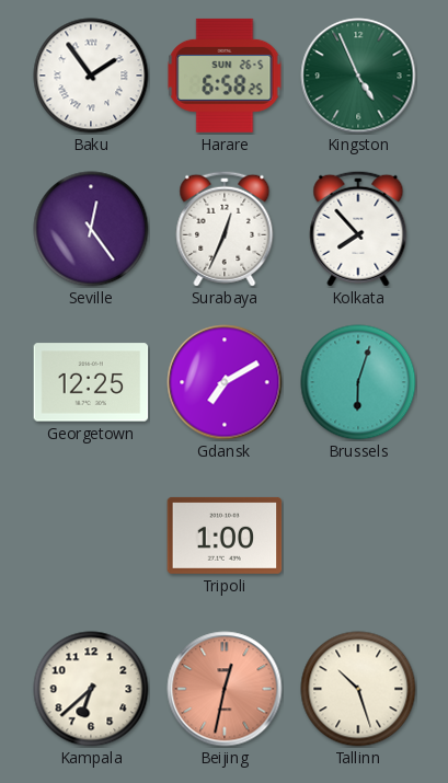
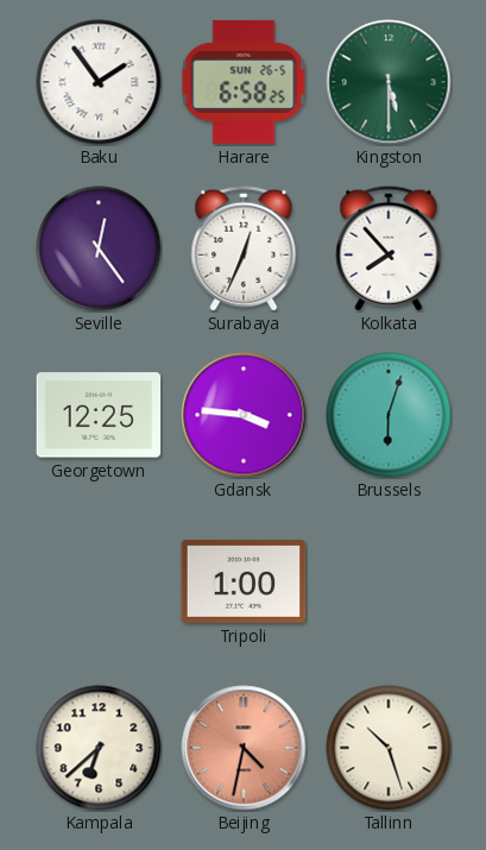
Kingston: 4:56 -> 5:30 (389, 82)
Gdansk: 7:10 -> 3:46 (244, 415)
Beijing: 12:32 -> 4:32 (244, 748)
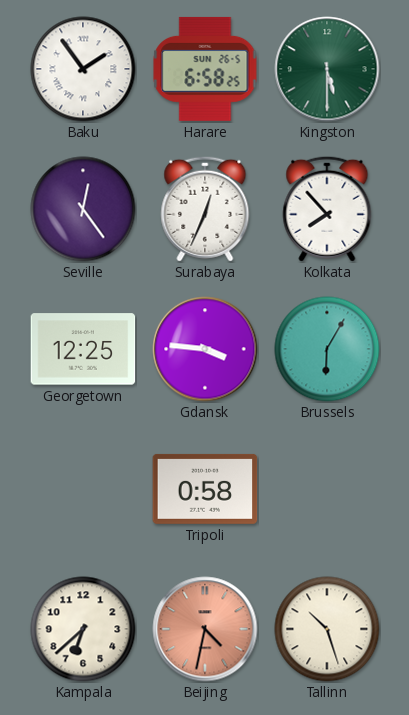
Brussels: 6:03 -> 6:05 (327, 349)
Tripoli: 1:00 -> 0:58 (205, 489)
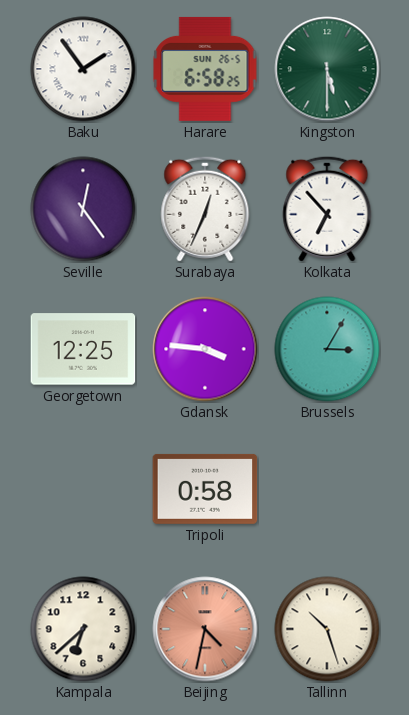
Kolkata: 7:53 -> 6:53 (327, 209)
Brussels: 6:05 -> 3:05 (327, 349)
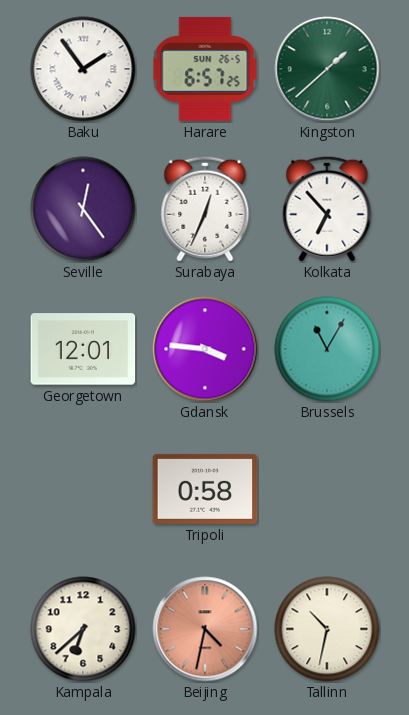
Harare: 6:58 -> 6:57 (205, 69)
Kingston: 5:30 -> 1:38 (327, 69)
Georgetown: 12:25 -> 12:01 (83, 349)
Brussels: 3:05 -> 11:05 (327, 349)
Tallinn: 10:27 -> 10:32 (327, 629)
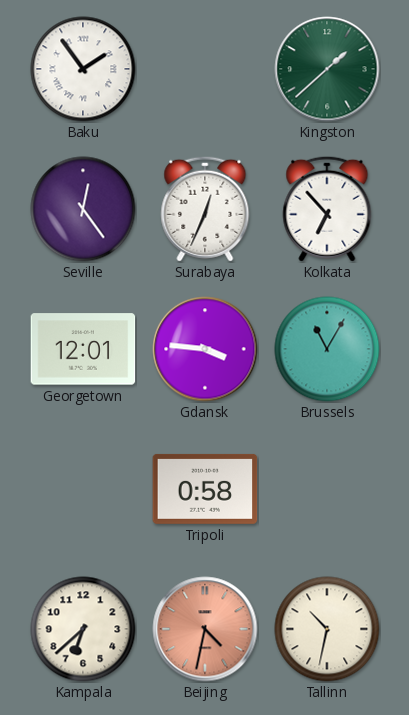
Harare: 6:57 -> none (205, 69)
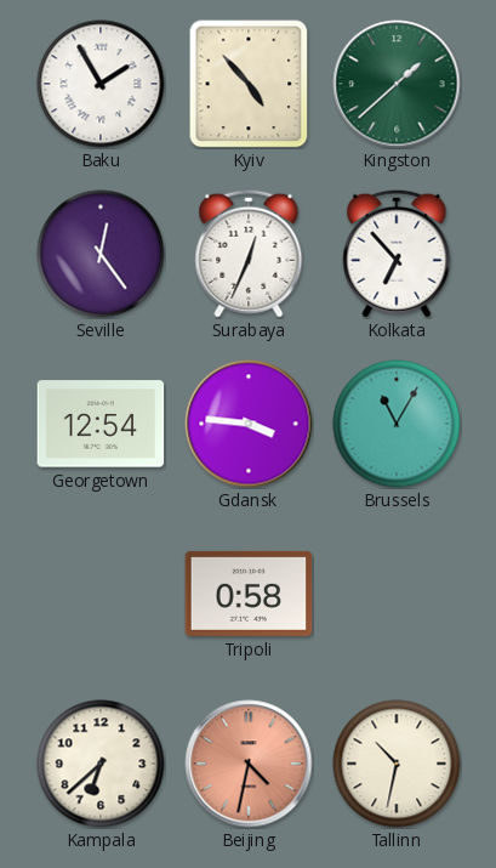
Baku: 1:54 -> 1:55 (101, 84)
Kyiv: none -> 4:53 (249, 84)
Georgetown: 12:01 -> 12:54 (101, 424)
